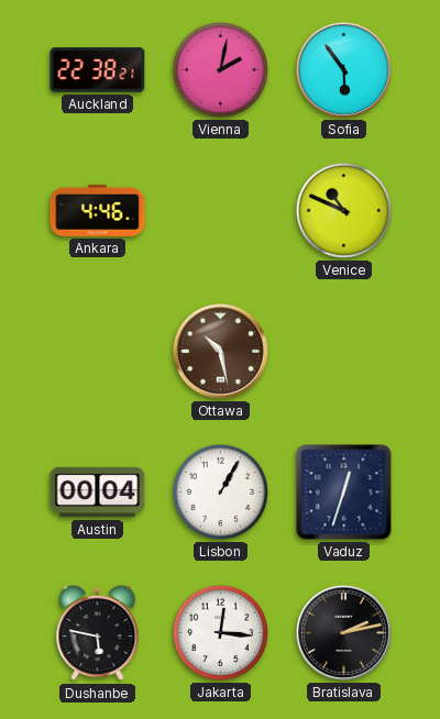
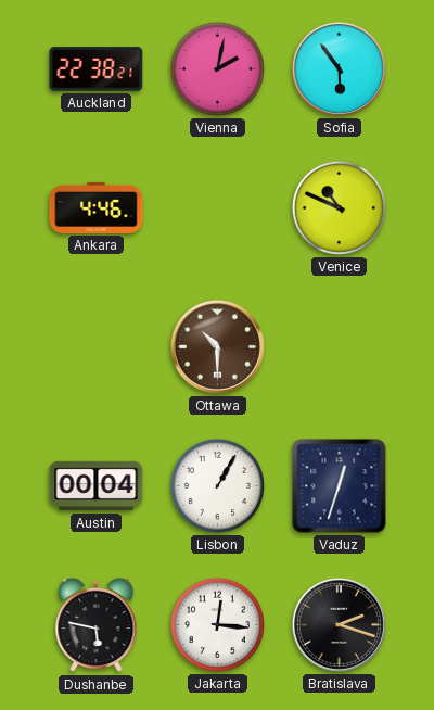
Ottawa: 10:28 -> 10:30 (217, 346)
Bratislava: 2:13 -> 2:18 (339, 624)
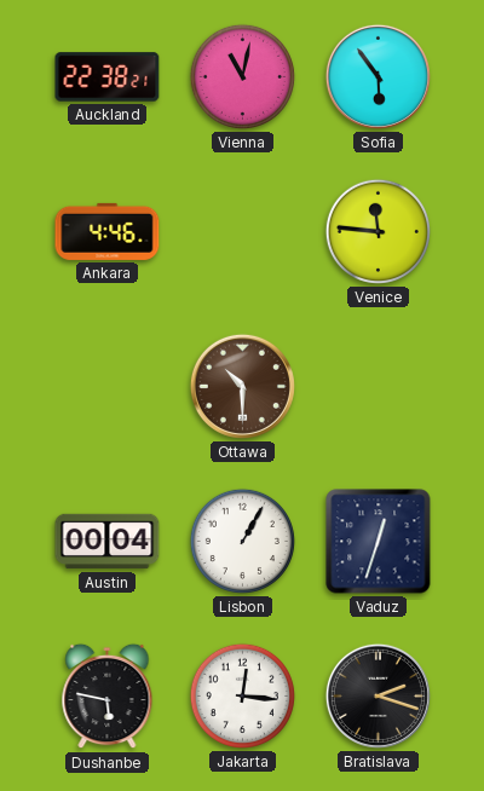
Vienna: 2:02 -> 11:02 (242, 76)
Venice: 10:49 -> 11:46 (378, 231)
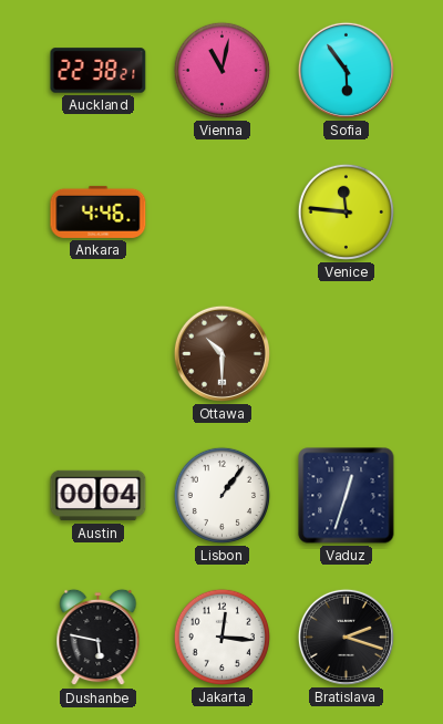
Lisbon: 1:05 -> 1:06 (221, 495)
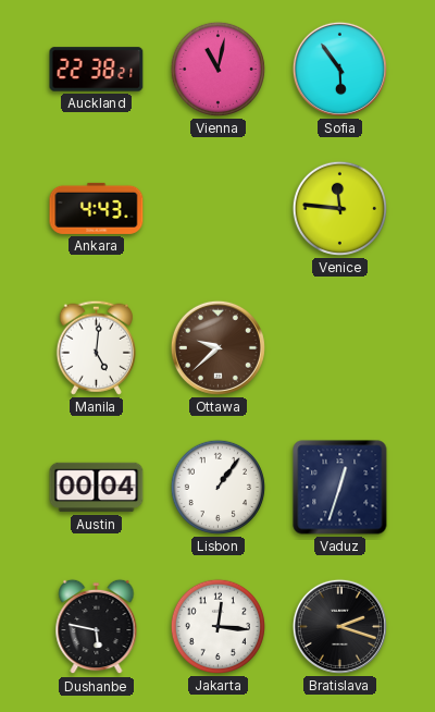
Ankara: 4:46 -> 4:43 (97, 208)
Manila: none -> 5:01 (96, 347)
Ottawa: 10:30 -> 9:38 (217, 347)
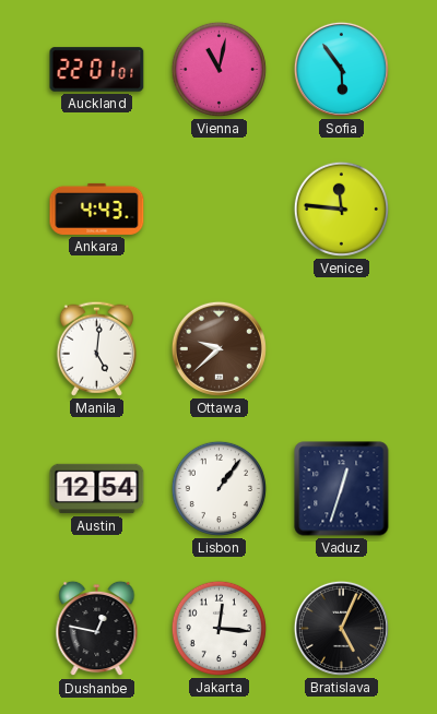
Auckland: 22:38 -> 22:01 (97, 70)
Austin: 00:04 -> 12:54 (97, 489)
Dushanbe: 5:47 -> 12:47 (97, 629)
Bratislava: 2:18 -> 5:04 (341, 628)
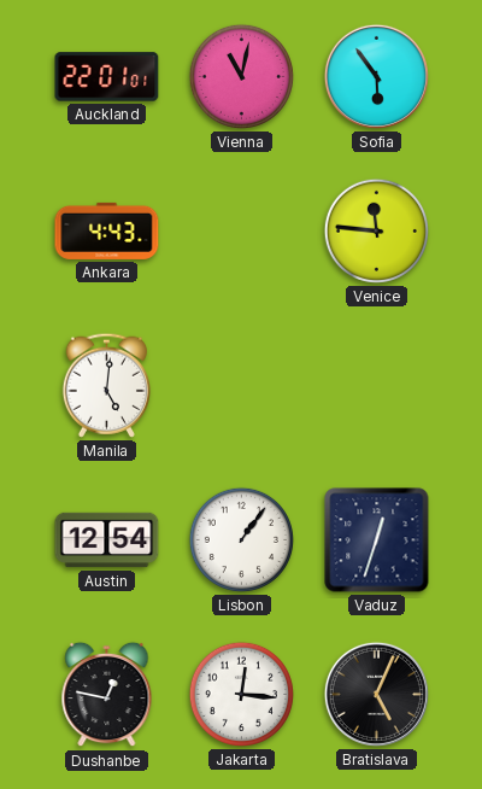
Ottawa: 9:38 -> none (218, 348)
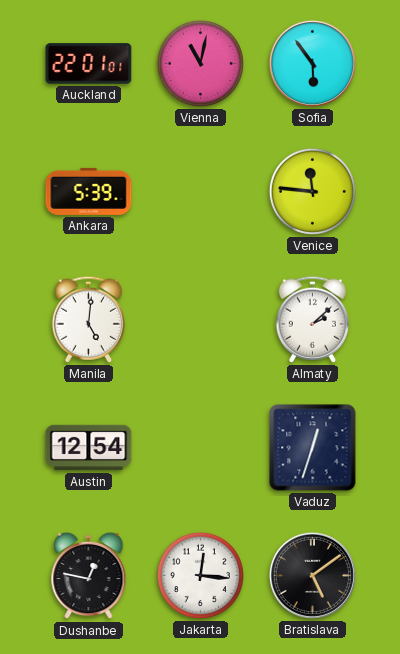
Ankara: 4:43 -> 5:39 (89, 191)
Almaty: none -> 2:08 (312, 319)
Lisbon: 1:06 -> none (241, 539)
Bratislava: 5:04 -> 5:09 (312, 575)
